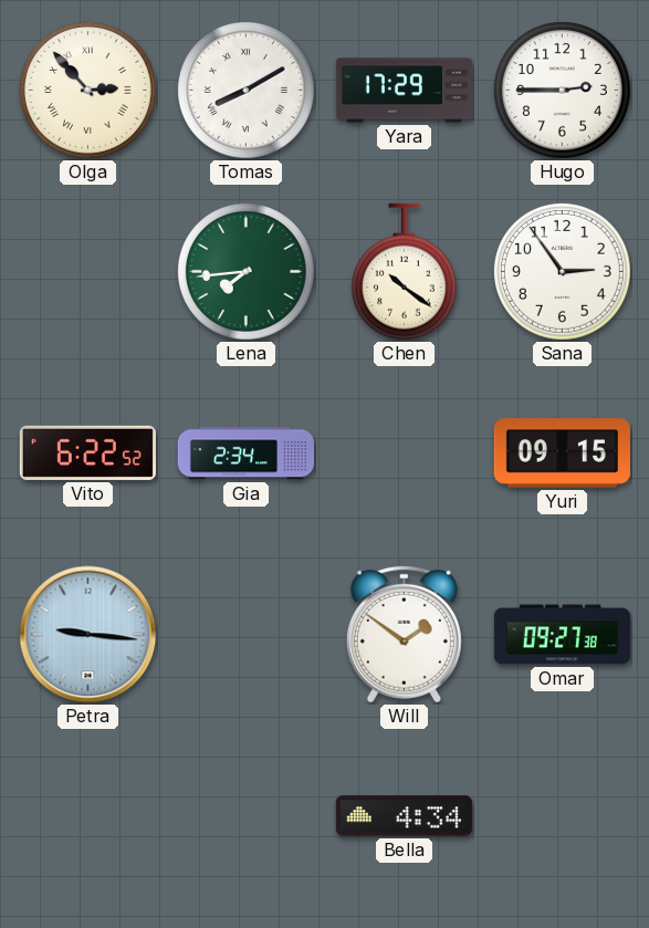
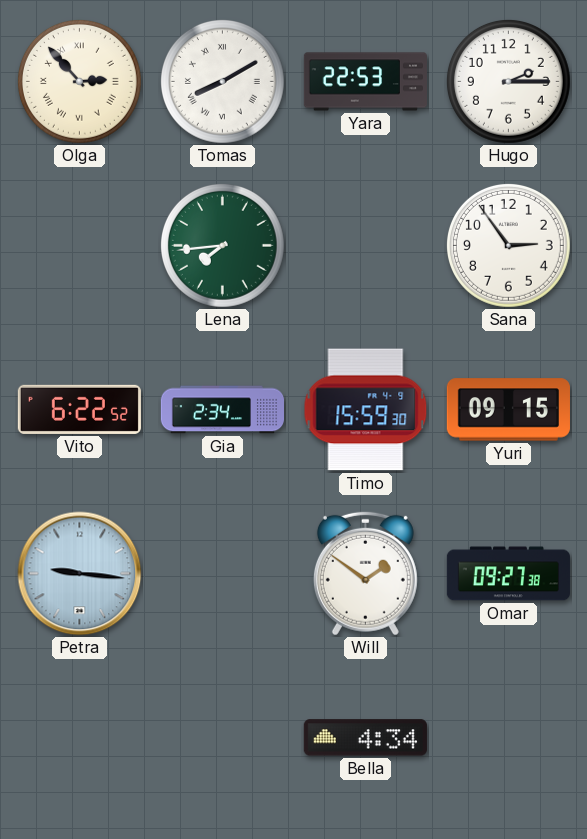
Yara: 17:29 -> 22:53 (365, 82)
Hugo: 2:45 -> 2:15 (508, 81)
Chen: 10:21 -> none (404, 272)
Timo: none -> 15:59 (366, 410)
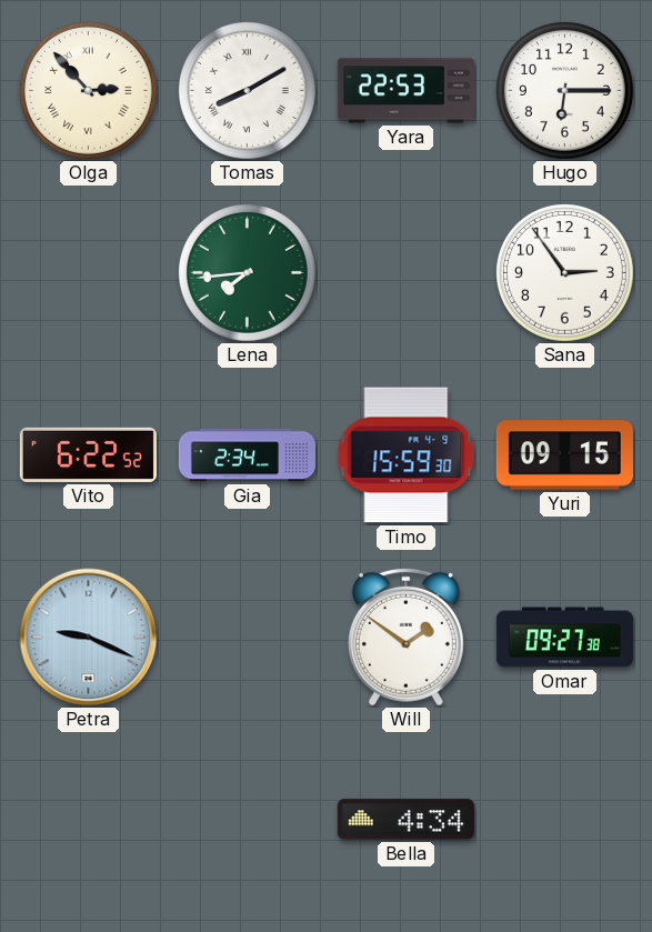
Hugo: 2:15 -> 6:15 (564, 90)
Petra: 9:16 -> 9:19 (89, 638)
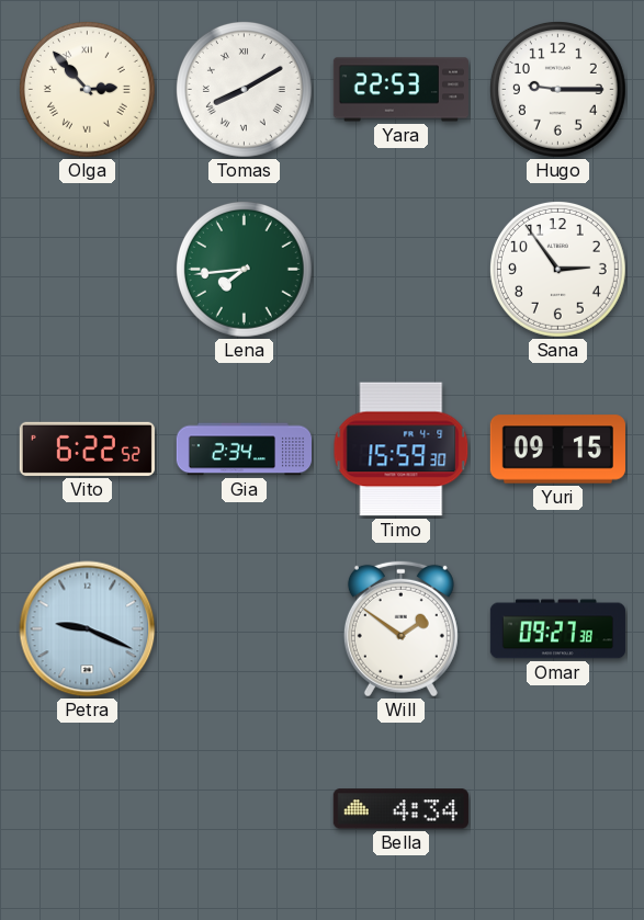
Hugo: 6:15 -> 9:15 (557, 89)
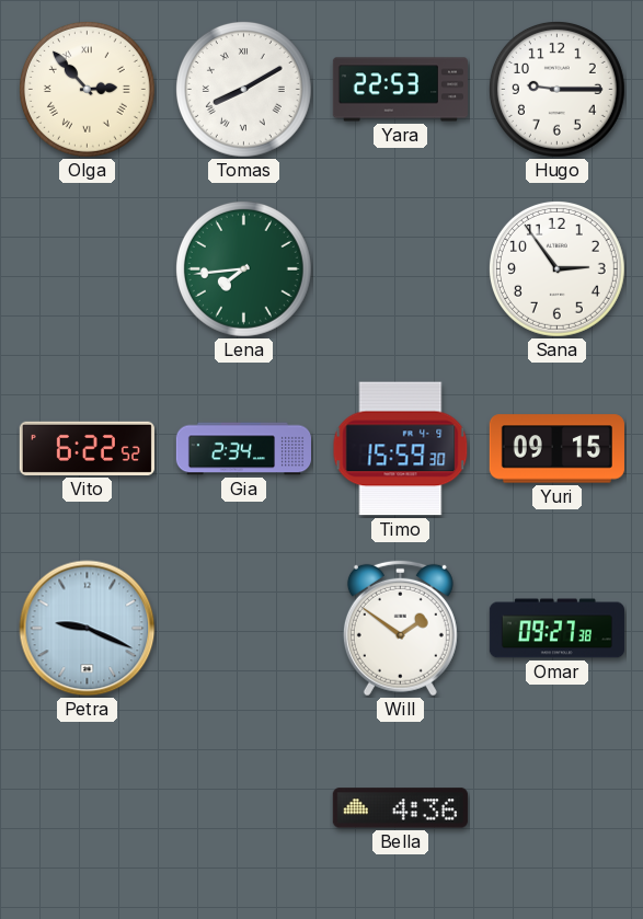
Bella: 4:34 -> 4:36 (400, 808)
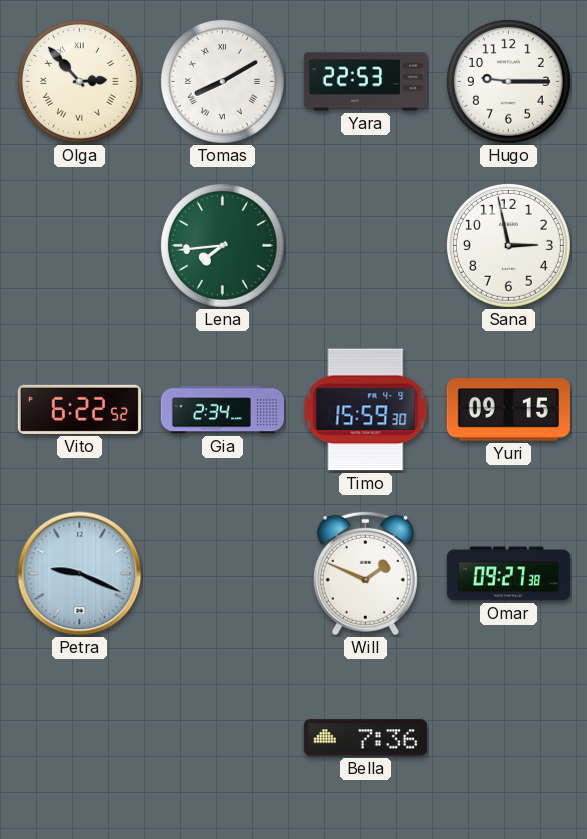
Sana: 2:54 -> 2:58 (508, 245)
Will: 1:51 -> 1:49 (365, 573)
Bella: 4:36 -> 7:36 (365, 738)
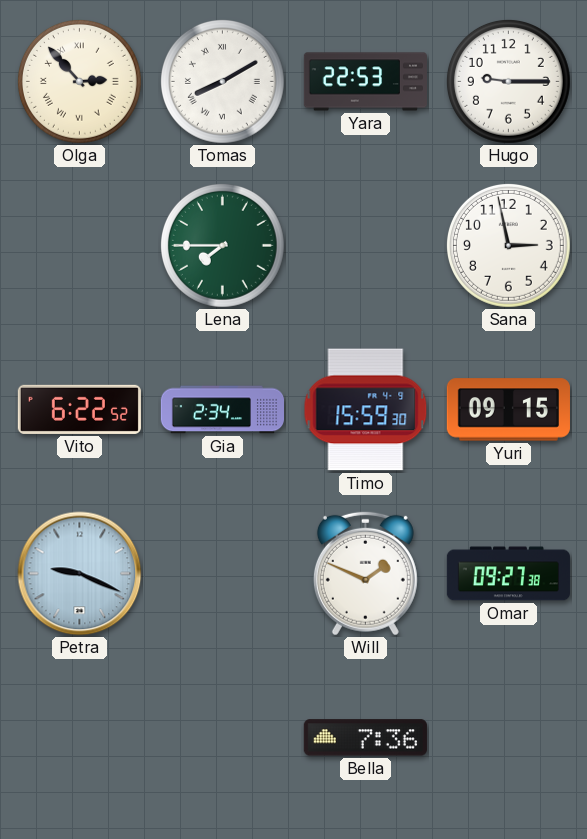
Lena: 7:44 -> 7:45 (222, 245)
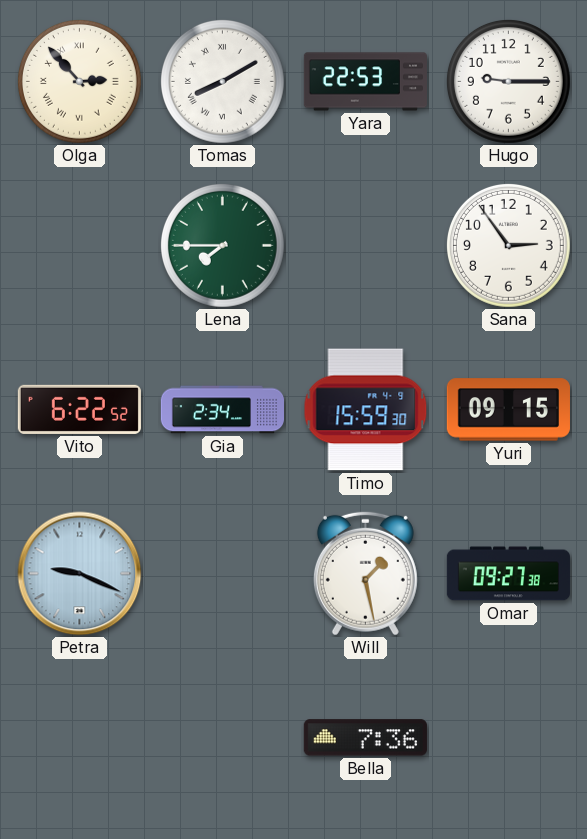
Sana: 2:58 -> 2:54 (508, 245)
Will: 1:49 -> 1:28 (365, 573)
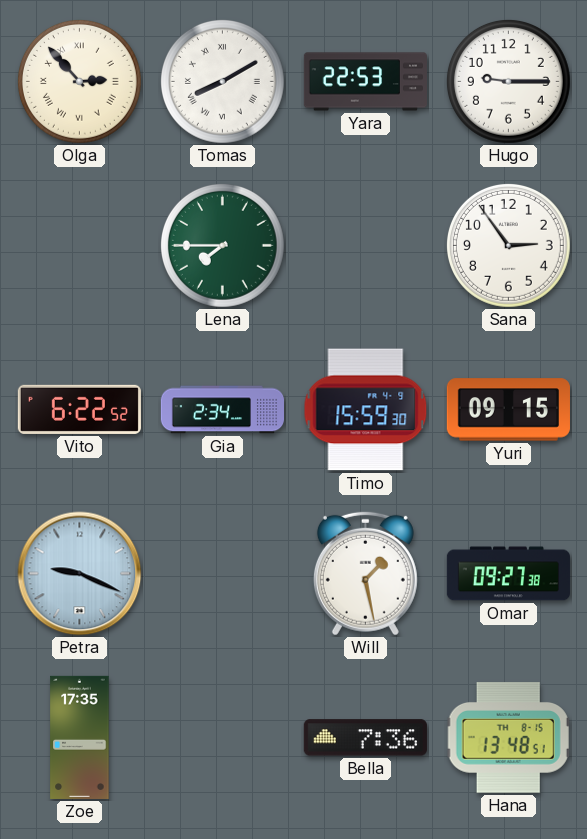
Zoe: none -> 17:35 (80, 737)
Hana: none -> 13:48 (509, 738)
